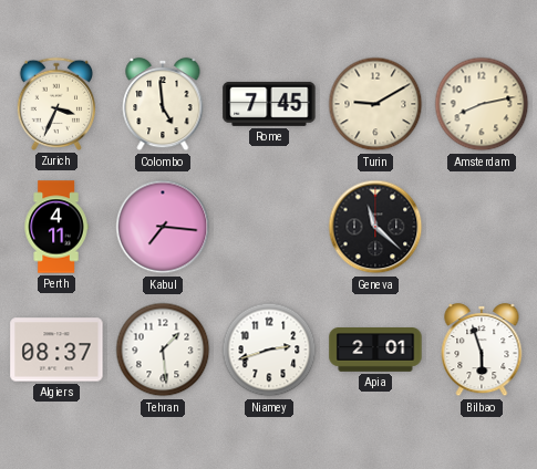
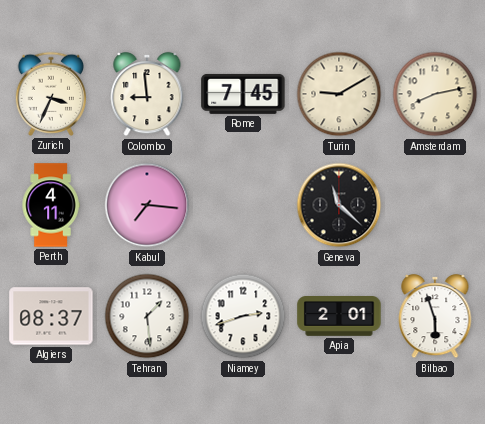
Colombo: 4:59 -> 8:59 (147, 94)
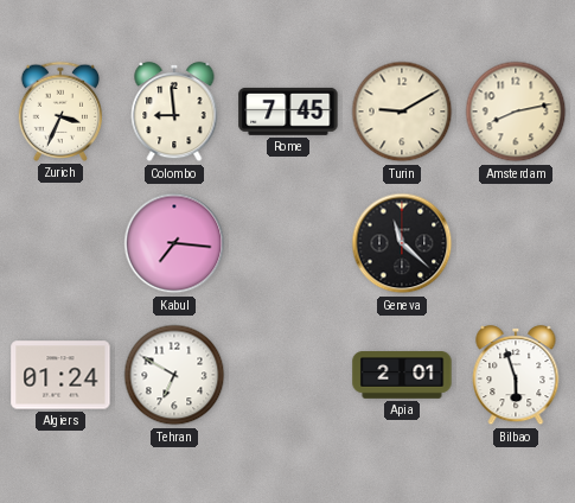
Perth: 4:11 -> none (51, 205)
Algiers: 08:37 -> 01:24 (60, 375)
Tehran: 1:29 -> 6:50 (174, 375)
Niamey: 2:42 -> none (243, 316)
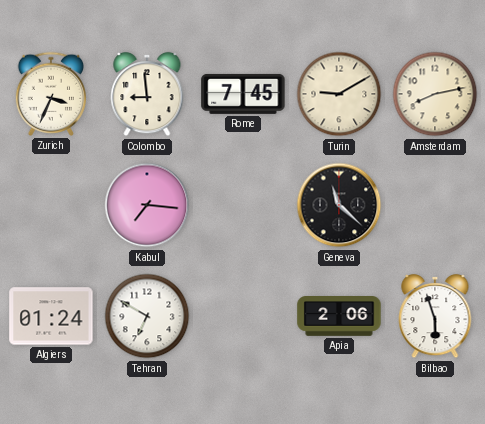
Apia: 2:01 -> 2:06 (339, 317)
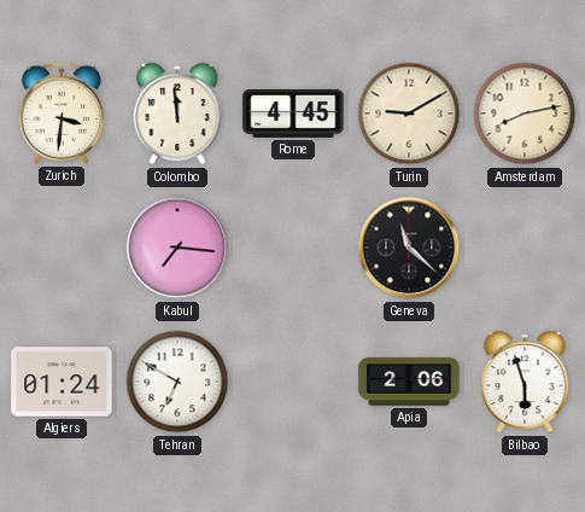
Zurich: 3:34 -> 3:31 (60, 114)
Colombo: 8:59 -> 11:59 (177, 114)
Rome: 7:45 -> 4:45 (293, 114)
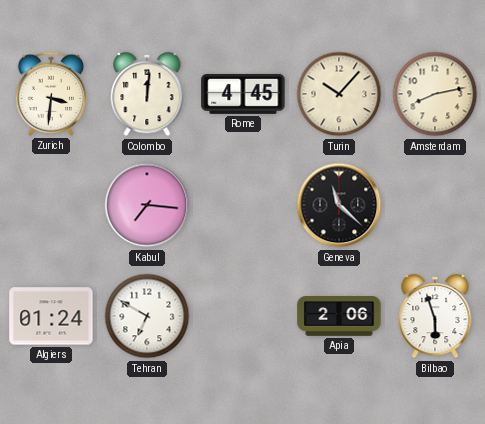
Colombo: 11:59 -> 12:01 (147, 94)
Turin: 9:10 -> 10:07 (339, 94)
